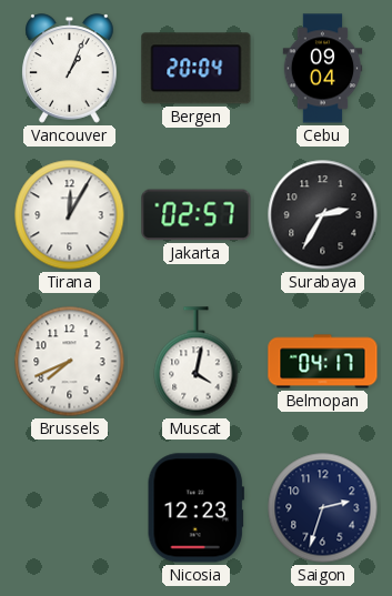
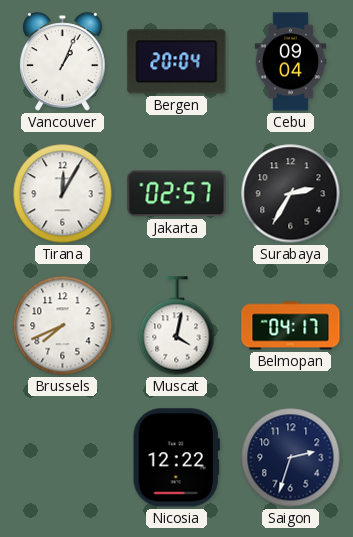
Nicosia: 12:23 -> 12:22 (176, 458)
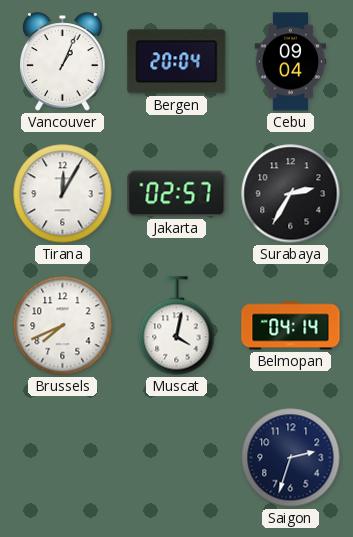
Belmopan: 04:17 -> 04:14 (291, 326)
Nicosia: 12:22 -> none (176, 458)
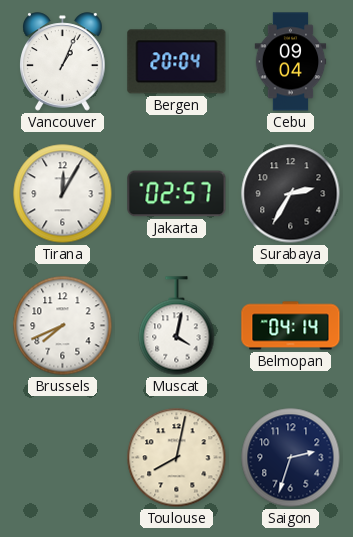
Toulouse: none -> 8:02 (177, 458)
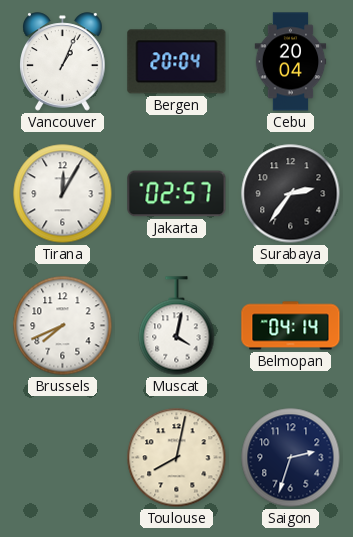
Cebu: 09:04 -> 20:04 (291, 62)
Surabaya: 2:35 -> 2:36 (291, 194)
